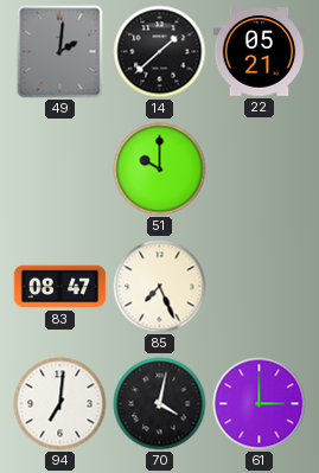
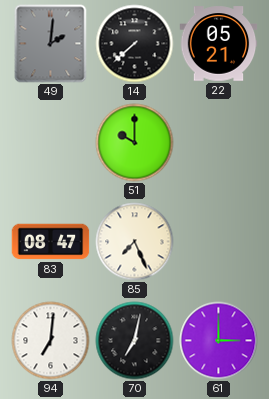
14: 1:38 -> 7:38 (135, 44)
70: 4:02 -> 7:02 (135, 341)
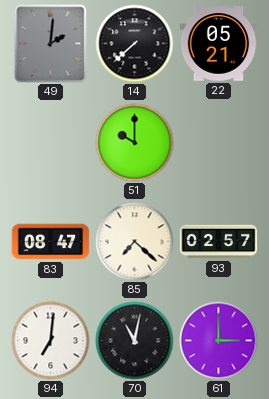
85: 7:26 -> 7:22 (135, 242)
93: none -> 02:57 (219, 242)
70: 7:02 -> 11:02 (135, 341)
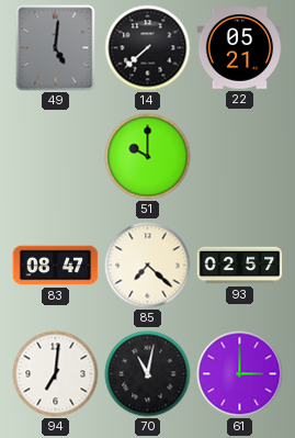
49: 2:01 -> 5:01 (56, 48)
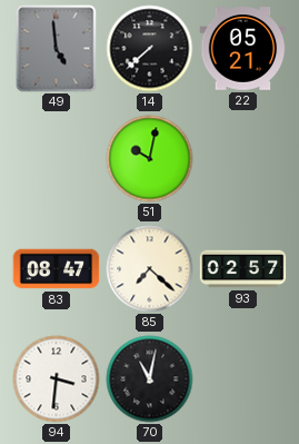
49: 5:01 -> 4:59 (57, 49)
51: 10:00 -> 10:02 (150, 159)
94: 7:01 -> 3:31 (57, 379)
61: 3:00 -> none (240, 374)
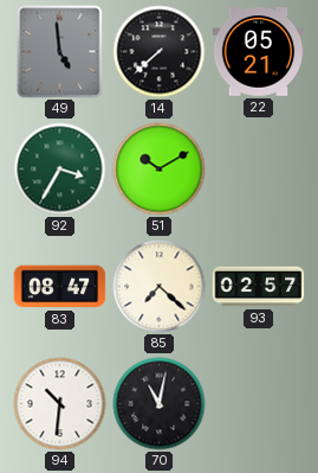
92: none -> 3:35 (60, 170)
51: 10:02 -> 10:10 (160, 170)
94: 3:31 -> 10:31 (60, 404)
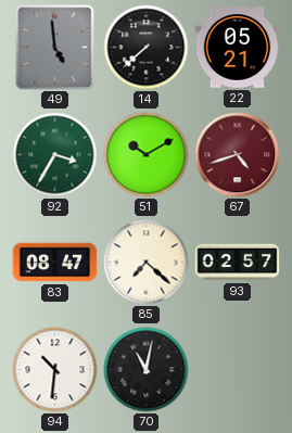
67: none -> 4:42 (238, 155)
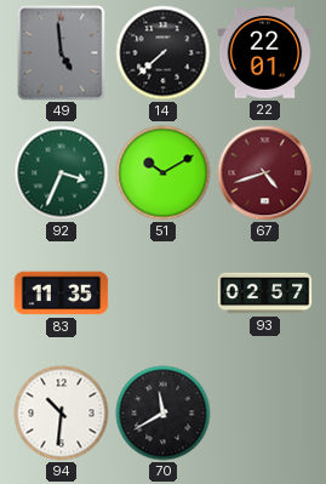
22: 05:21 -> 22:01 (265, 53)
92: 3:35 -> 3:34 (62, 173)
83: 08:47 -> 11:35 (62, 294)
85: 7:22 -> none (147, 263)
70: 11:02 -> 11:40 (164, 414)
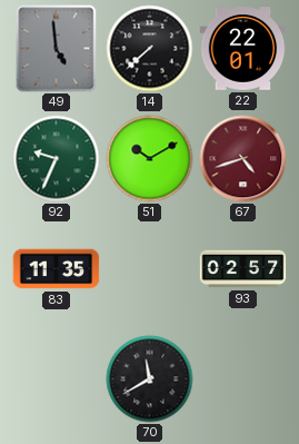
92: 3:34 -> 9:34 (57, 159)
94: 10:31 -> none (62, 414)
